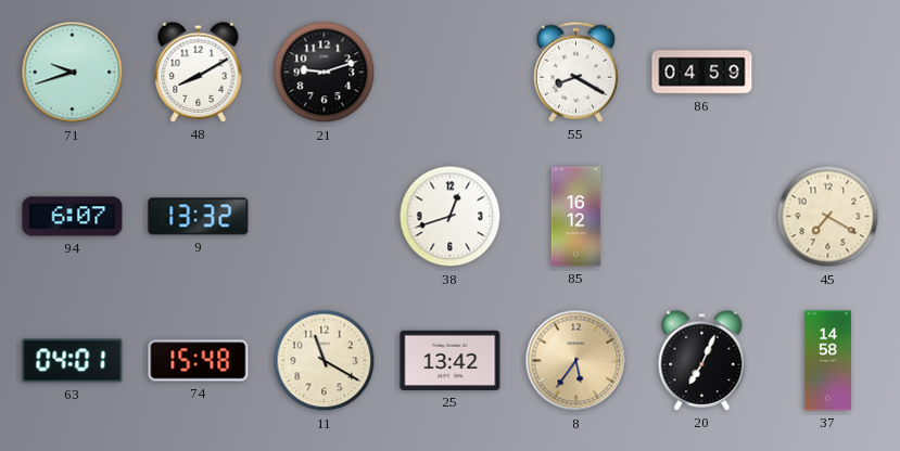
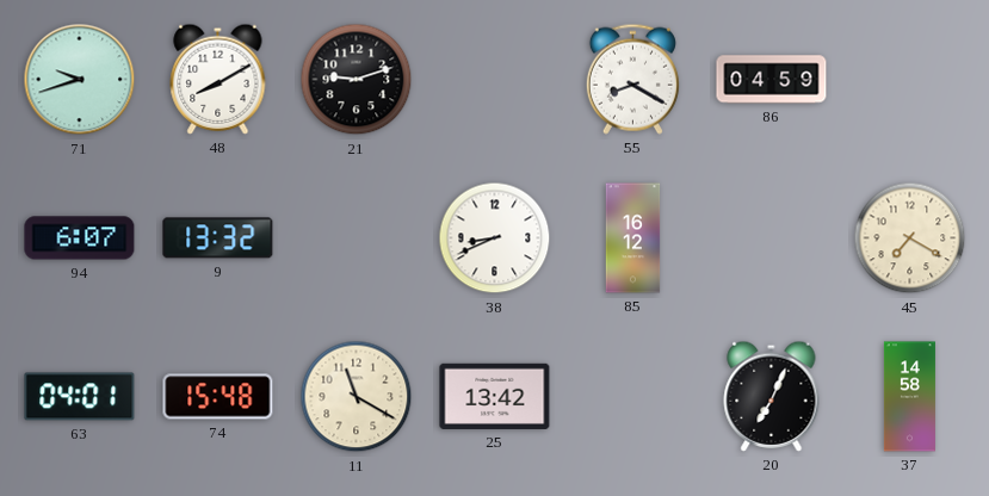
38: 12:42 -> 8:41 (495, 238)
8: 5:36 -> none (576, 361)
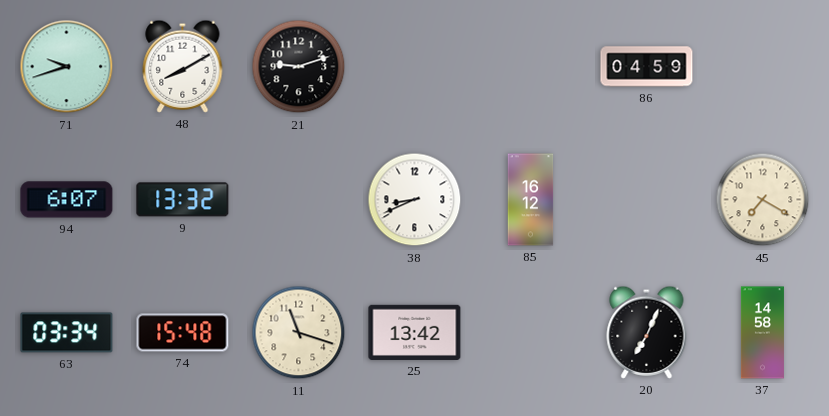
55: 8:20 -> none (632, 79)
63: 04:01 -> 03:34 (67, 333)
11: 11:20 -> 11:18 (299, 333)
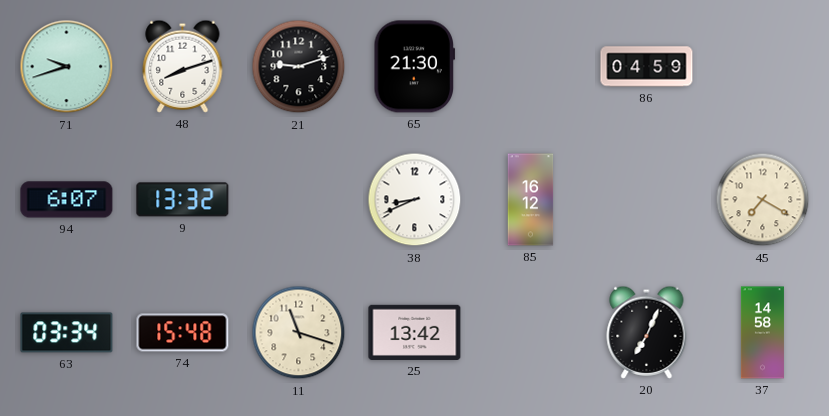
48: 8:10 -> 8:12 (183, 66)
65: none -> 21:30 (415, 67)
